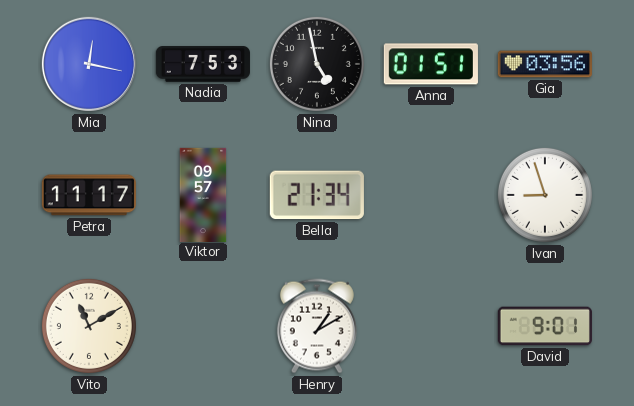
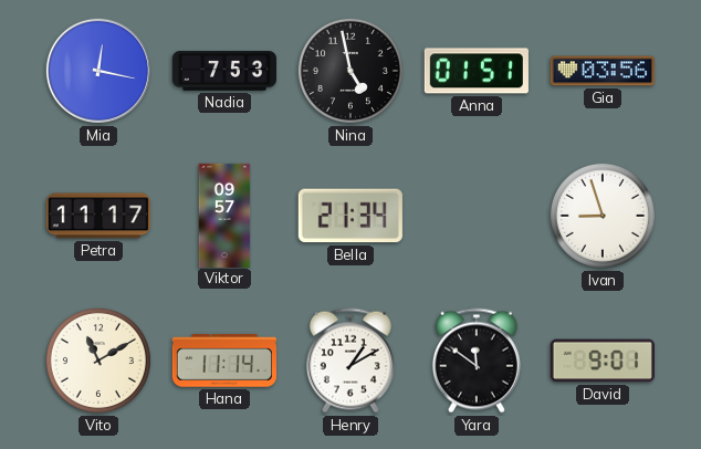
Hana: none -> 11:14 (224, 361)
Yara: none -> 11:51 (477, 361)
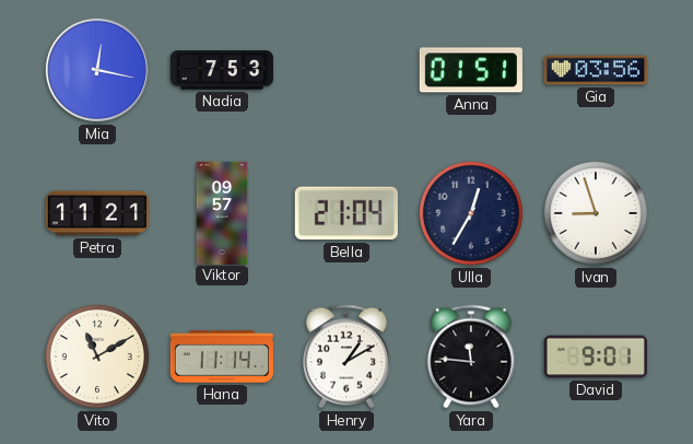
Nina: 4:58 -> none (350, 71)
Petra: 11:17 -> 11:21 (97, 213)
Bella: 21:34 -> 21:04 (346, 213)
Ulla: none -> 12:35 (471, 213)
Yara: 11:51 -> 11:46 (471, 357)
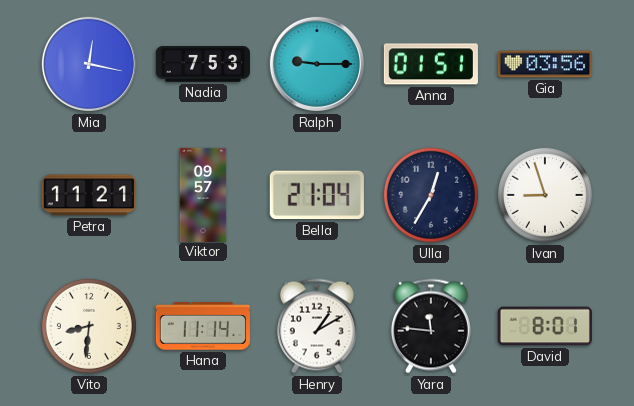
Ralph: none -> 9:15 (317, 64)
Vito: 11:10 -> 8:31 (89, 326)
David: 9:01 -> 8:01 (545, 326)
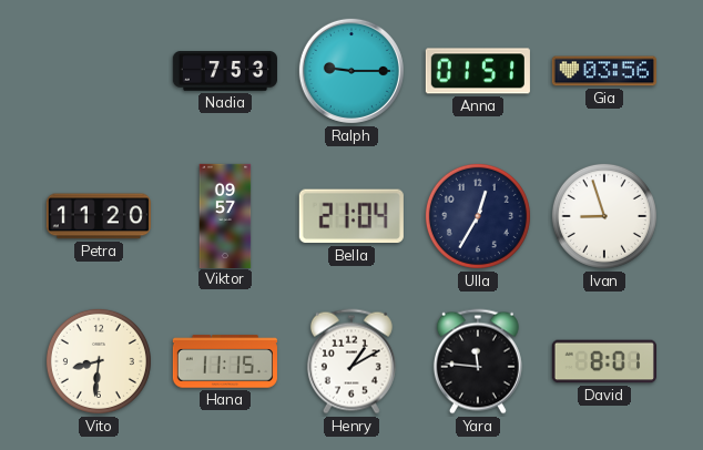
Mia: 12:17 -> none (89, 64)
Petra: 11:21 -> 11:20 (99, 216)
Hana: 11:14 -> 11:15 (225, 361)
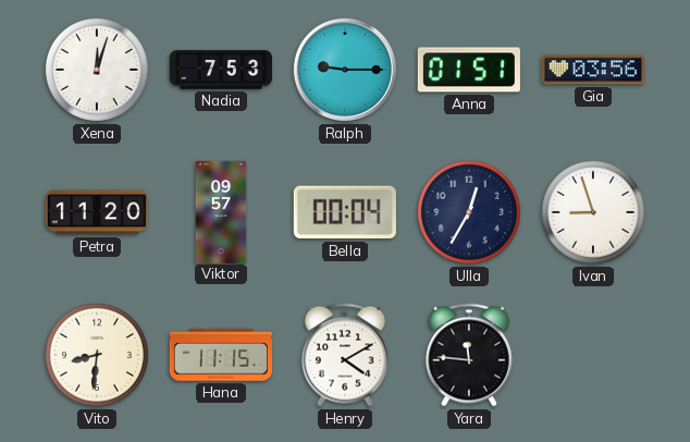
Xena: none -> 12:03 (97, 70)
Bella: 21:04 -> 00:04 (345, 212)
Henry: 1:10 -> 4:10 (345, 355)
David: 8:01 -> none (604, 361)
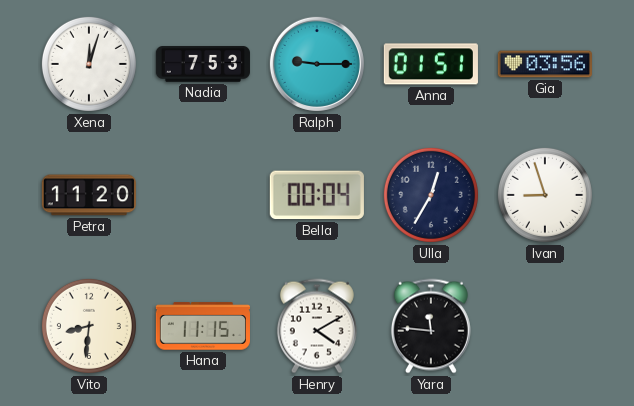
Viktor: 09:57 -> none (221, 211)
